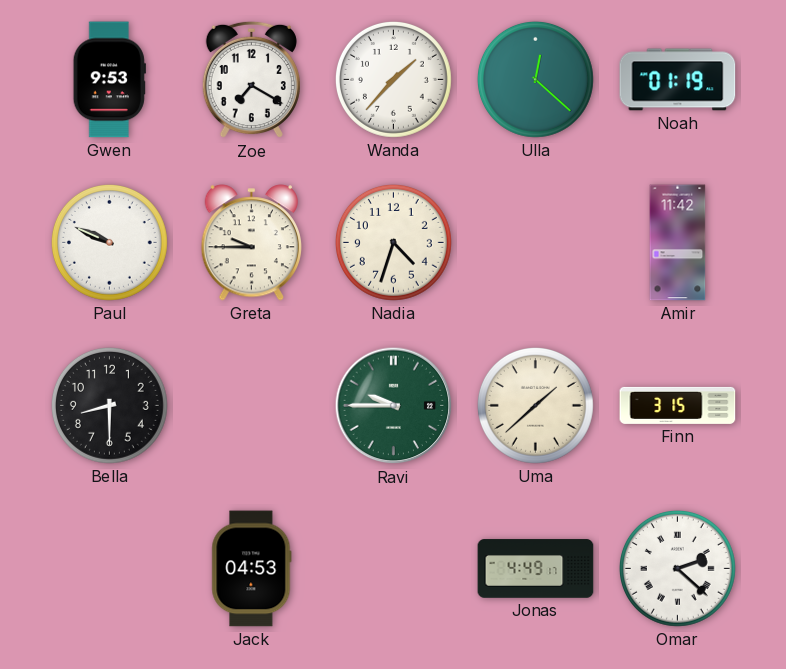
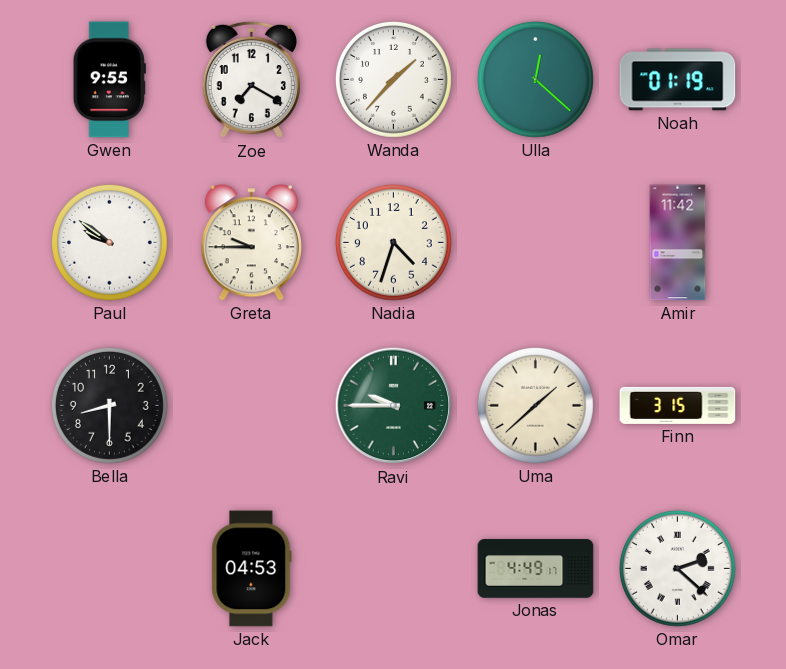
Gwen: 9:53 -> 9:55 (109, 80)
Paul: 9:49 -> 9:51 (109, 242)
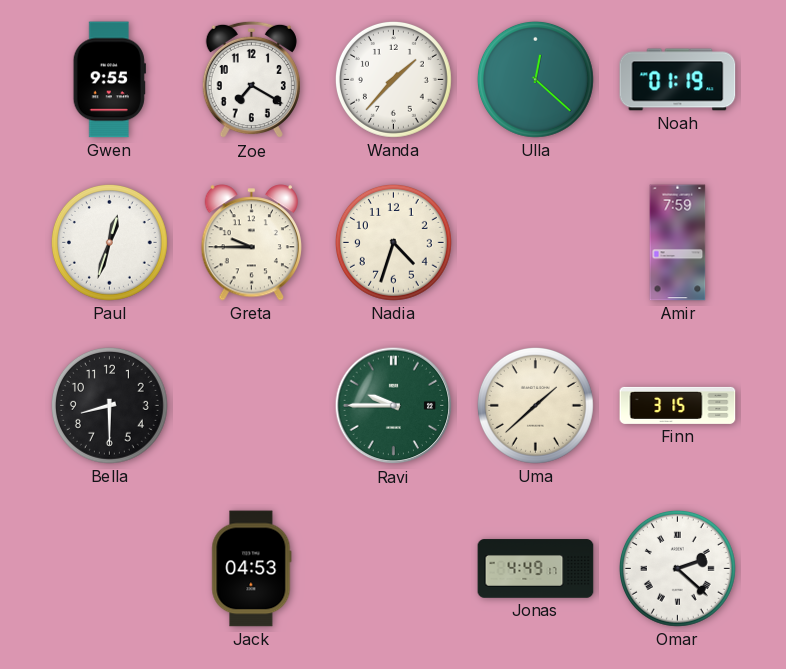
Paul: 9:51 -> 12:33 (109, 242)
Amir: 11:42 -> 7:59 (678, 243)
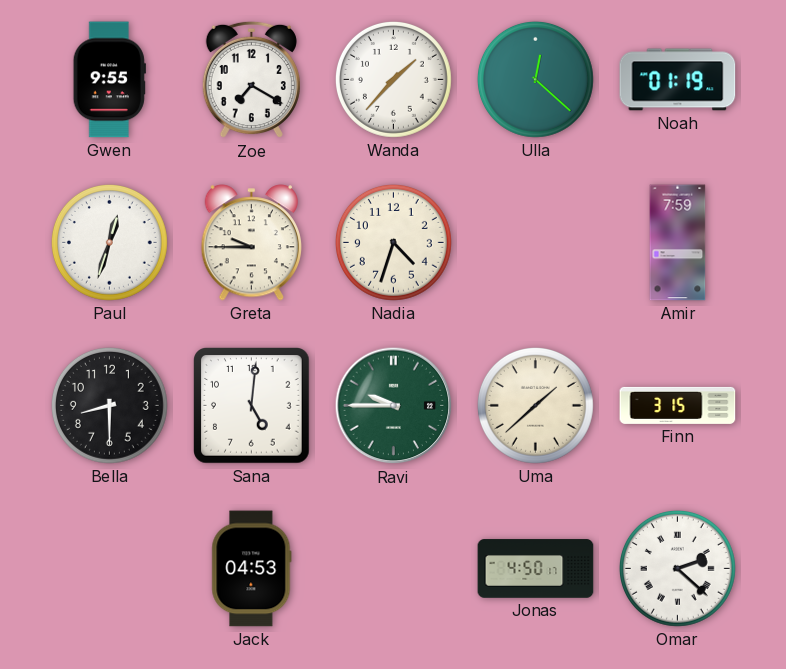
Sana: none -> 5:01 (252, 406)
Jonas: 4:49 -> 4:50 (536, 569)
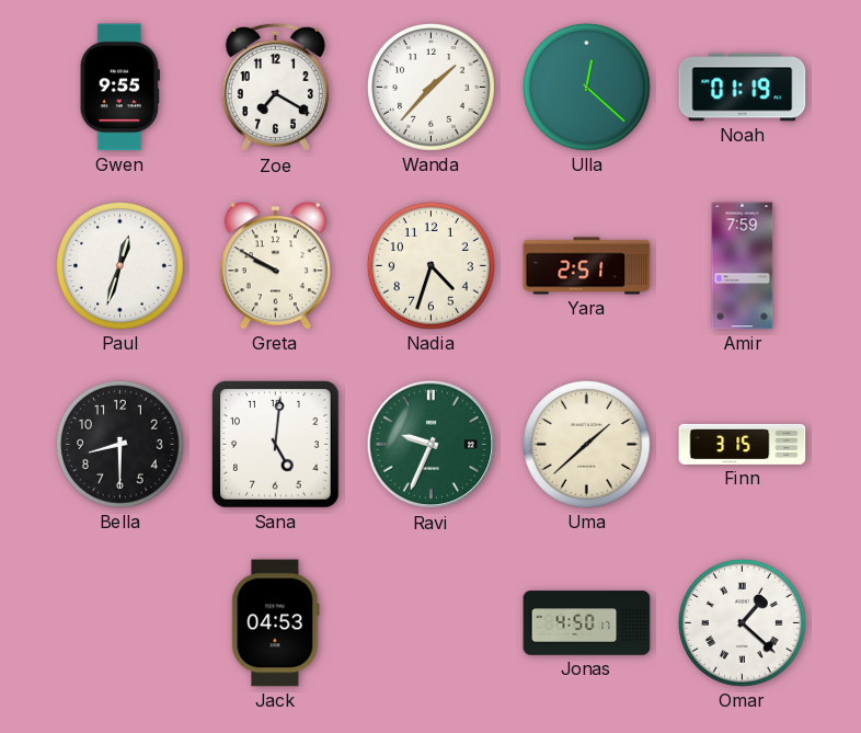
Greta: 9:45 -> 9:50 (275, 266)
Yara: none -> 2:51 (587, 266)
Ravi: 9:45 -> 9:34 (432, 445)
Omar: 2:22 -> 1:22 (742, 622)
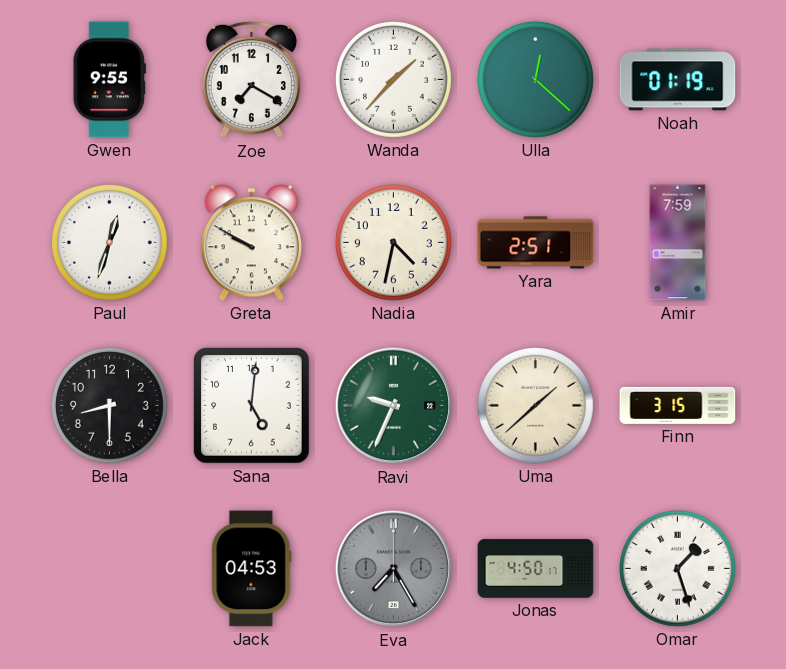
Nadia: 4:33 -> 4:32 (393, 242)
Eva: none -> 7:25 (394, 569)
Omar: 1:22 -> 1:27 (677, 568)
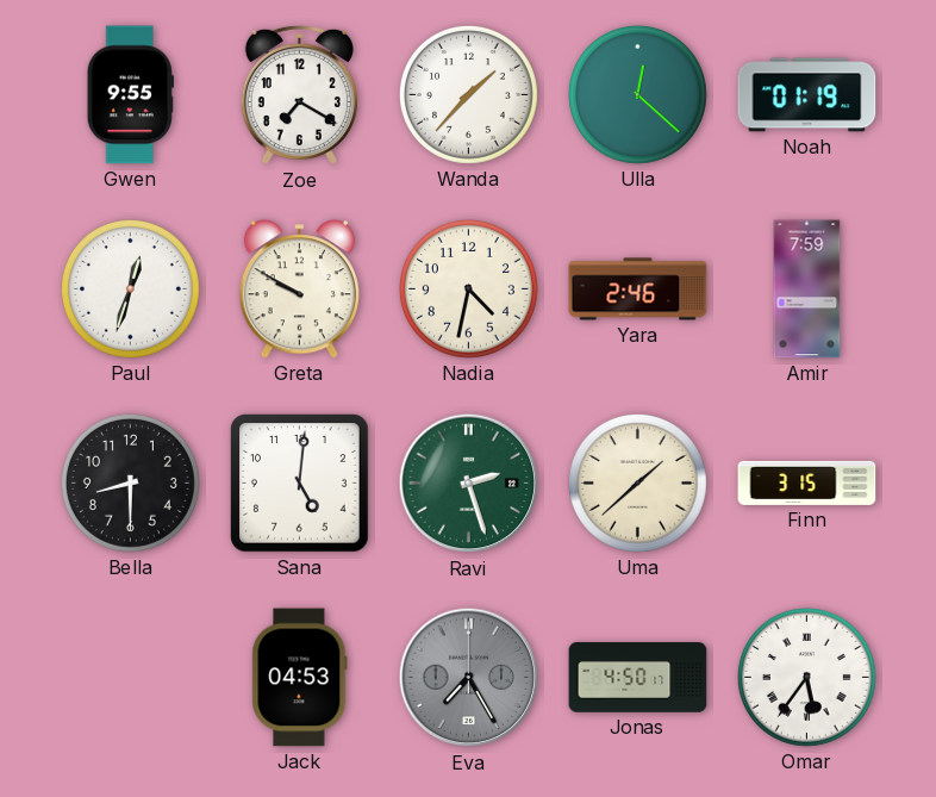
Yara: 2:51 -> 2:46 (638, 289)
Ravi: 9:34 -> 2:27 (469, 484)
Omar: 1:27 -> 5:36 (806, 677)
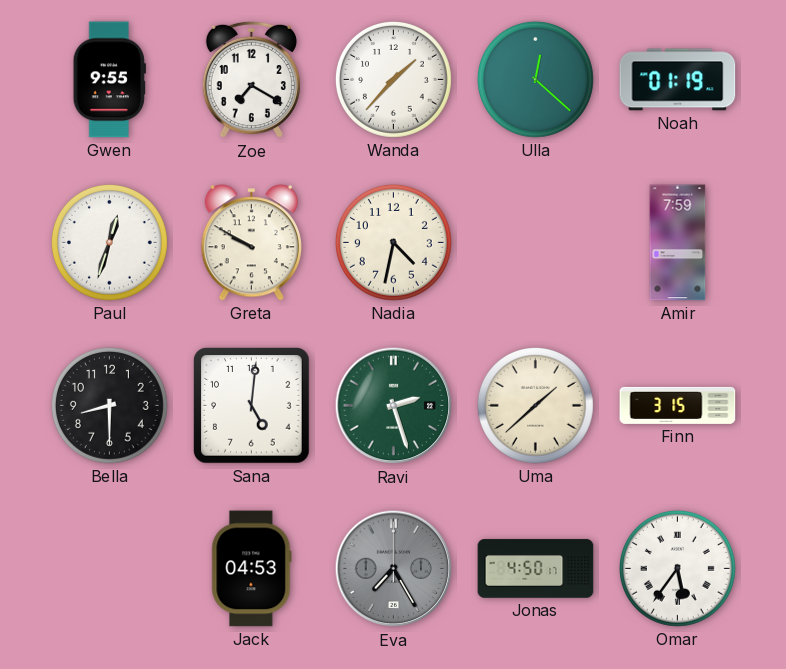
Yara: 2:46 -> none (638, 289)
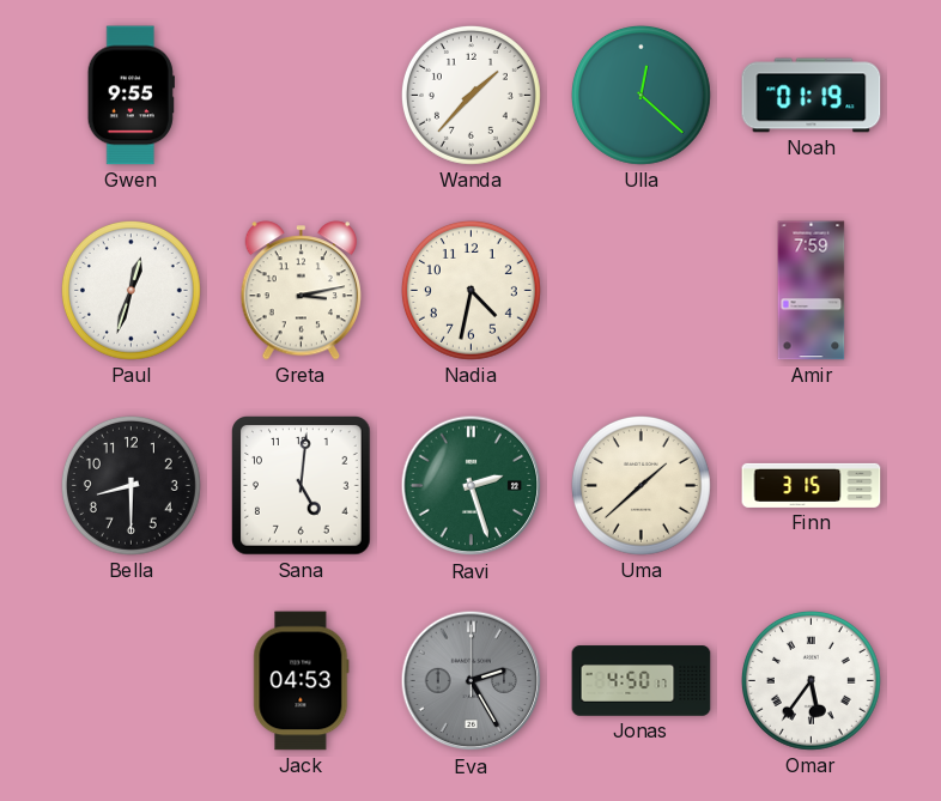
Zoe: 7:20 -> none (251, 80)
Greta: 9:50 -> 3:13 (300, 291)
Eva: 7:25 -> 2:25 (472, 681)
